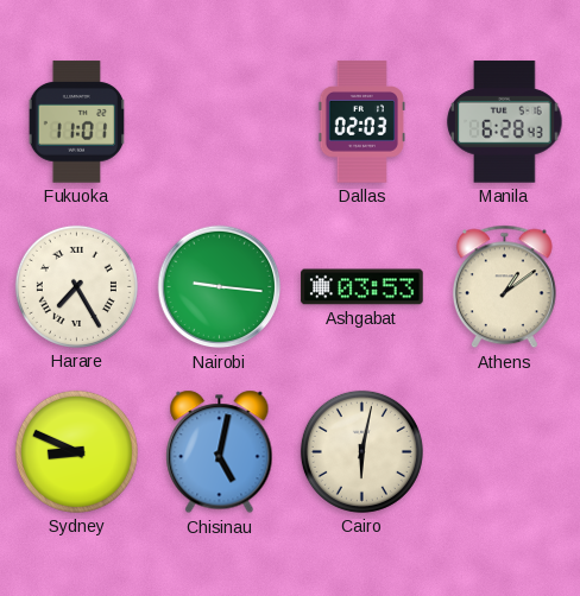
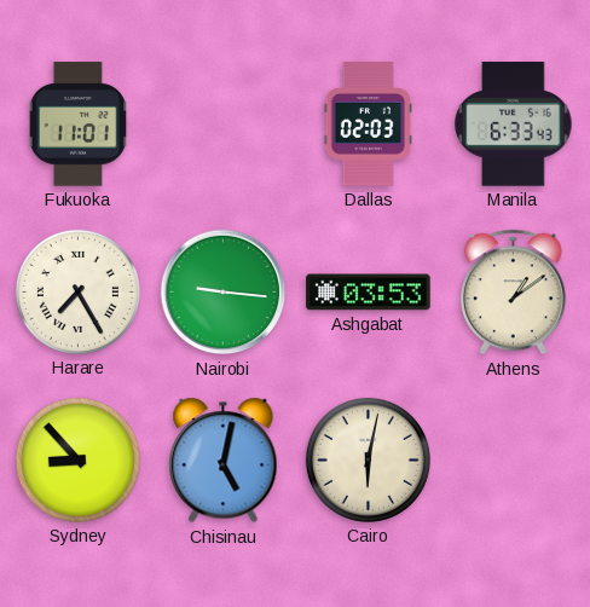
Manila: 6:28 -> 6:33 (514, 125)
Sydney: 8:49 -> 8:53 (77, 459)
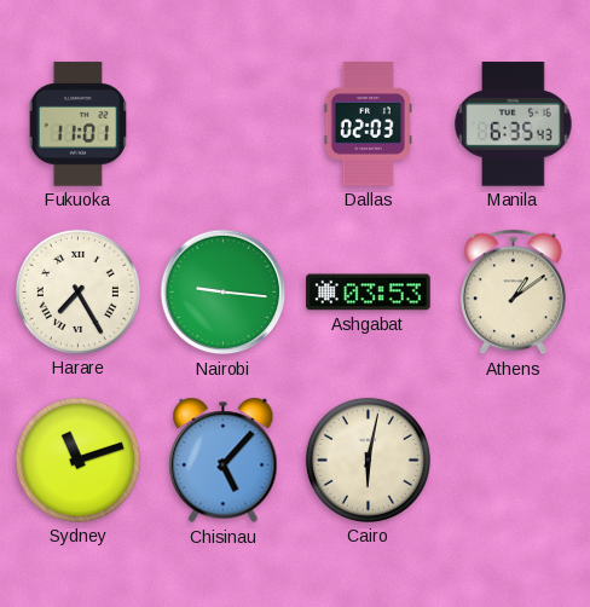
Manila: 6:33 -> 6:35 (514, 125)
Sydney: 8:53 -> 11:12 (77, 459)
Chisinau: 5:02 -> 5:07 (224, 461)
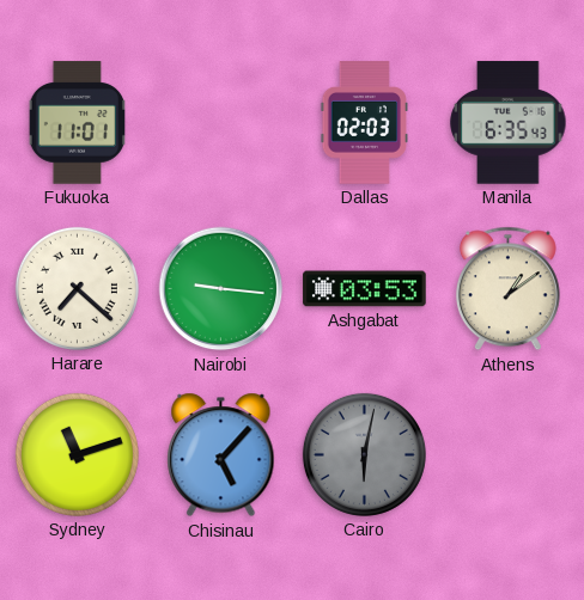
Harare: 7:25 -> 7:22 (77, 288)
Cairo dial: cream -> grey (364, 454)
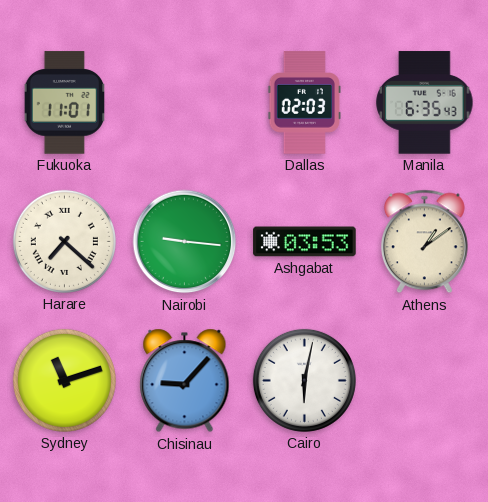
Chisinau: 5:07 -> 9:07 (185, 381)
Cairo dial: grey -> white (304, 380)
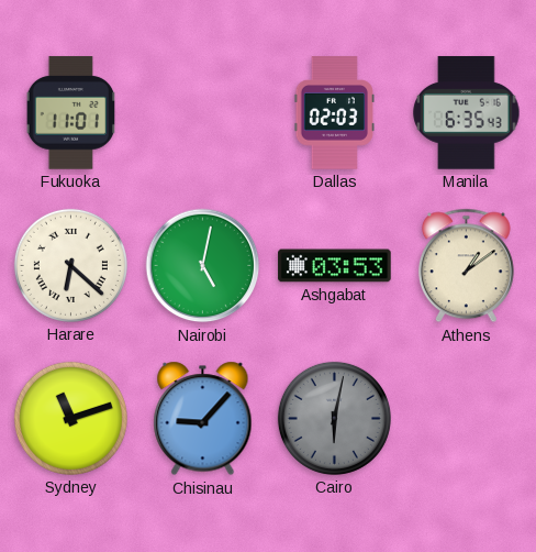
Harare: 7:22 -> 6:22 (70, 265)
Nairobi: 9:16 -> 5:02 (203, 266)
Cairo dial: white -> grey (334, 418)
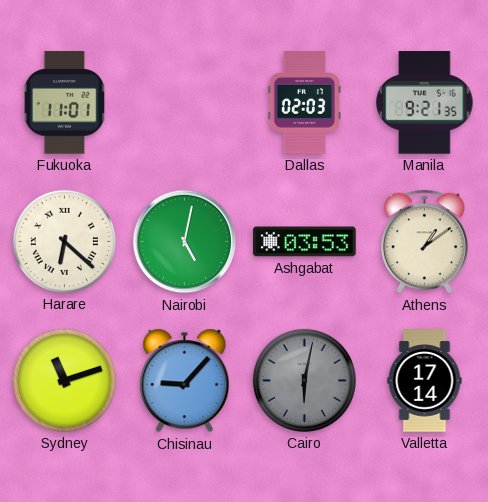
Manila: 6:35 -> 9:21 (425, 103)
Valletta: none -> 17:14 (425, 381)
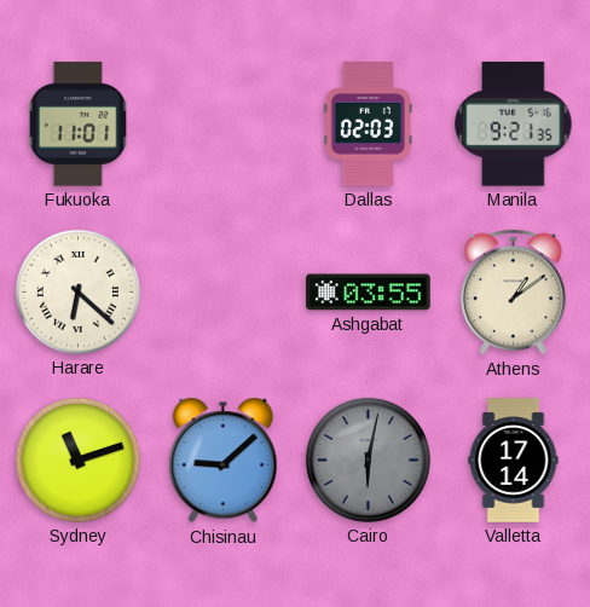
Nairobi: 5:02 -> none (185, 242)
Ashgabat: 03:53 -> 03:55 (369, 293)
Chisinau: 9:07 -> 9:08 (224, 461)
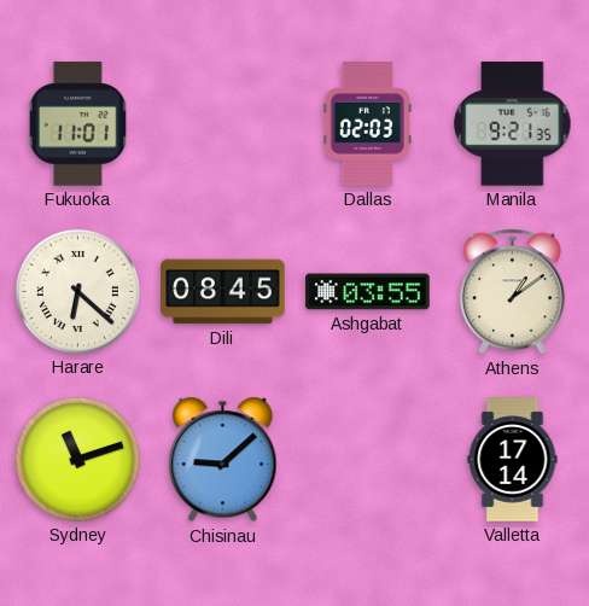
Dili: none -> 08:45 (223, 292)
Cairo: 6:02 -> none (368, 459)
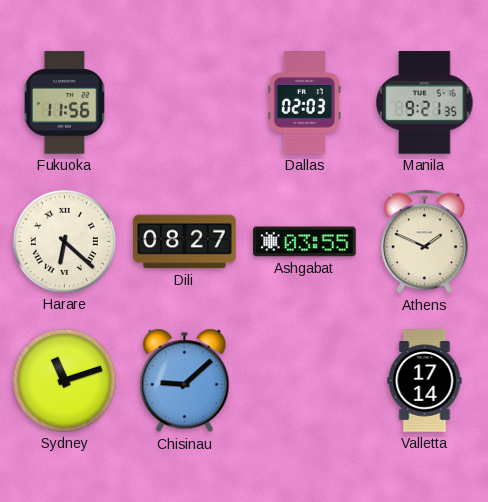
Fukuoka: 11:01 -> 11:56 (64, 103)
Dili: 08:45 -> 08:27 (185, 242)
Athens: 1:09 -> 1:49 (424, 242)
